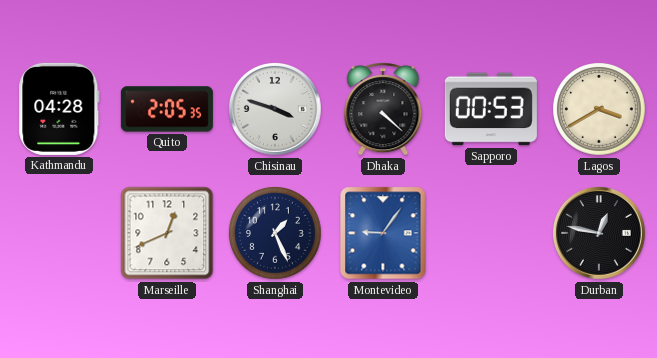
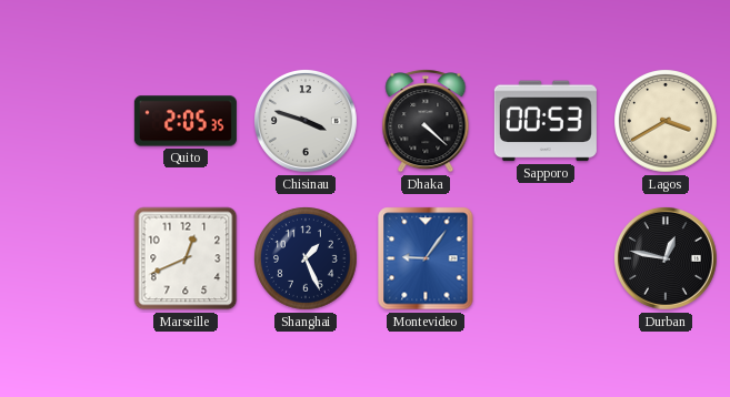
Kathmandu: 04:28 -> none (59, 109)
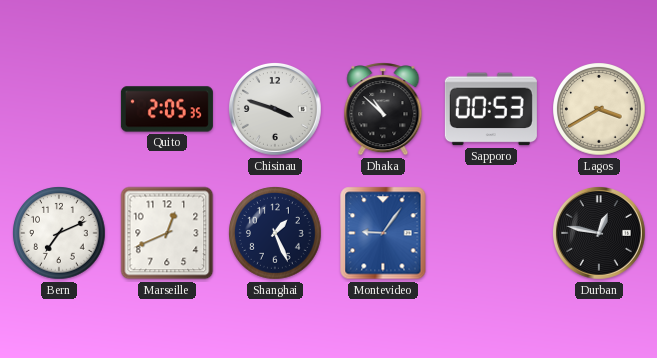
Dhaka: 4:22 -> 10:52 (383, 110)
Bern: none -> 7:11 (59, 233)
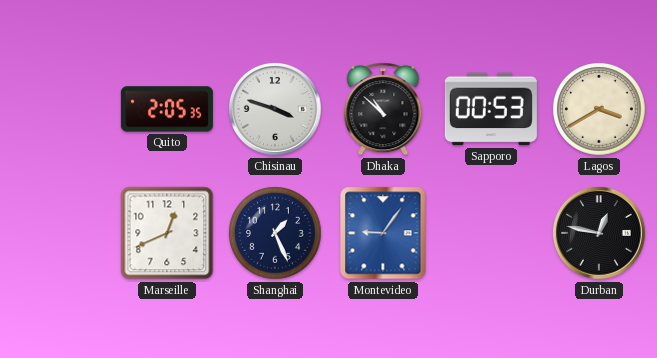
Bern: 7:11 -> none (59, 233)
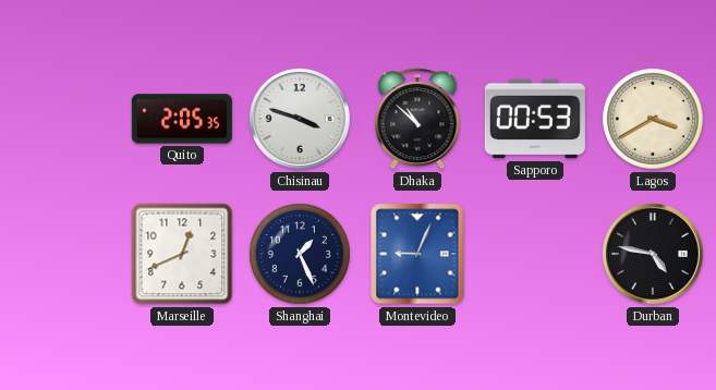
Montevideo: 9:06 -> 9:04 (417, 254)
Durban: 12:47 -> 4:47 (653, 254)
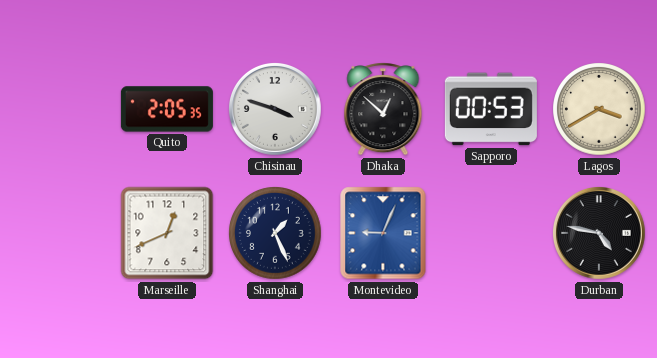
Dhaka: 10:52 -> 12:52 (383, 110)
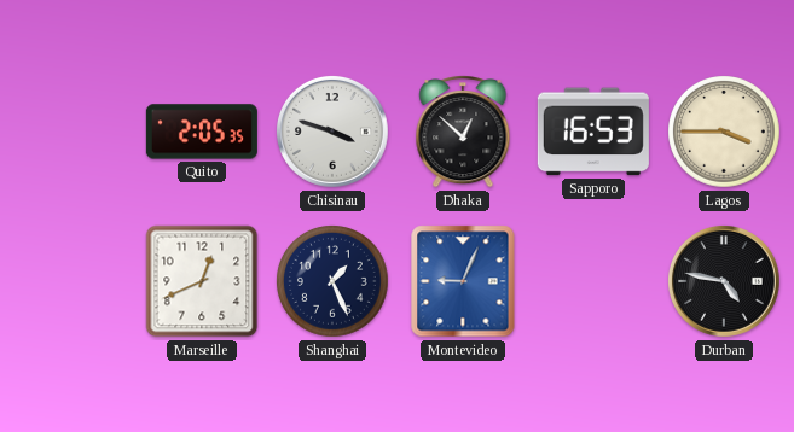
Sapporo: 00:53 -> 16:53 (593, 132)
Lagos: 3:40 -> 3:45 (724, 132)
